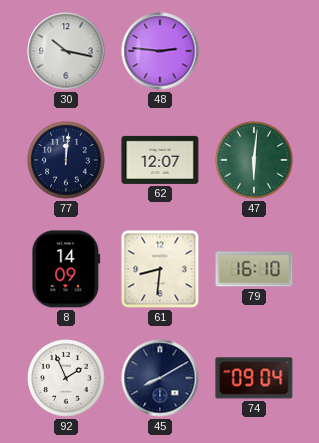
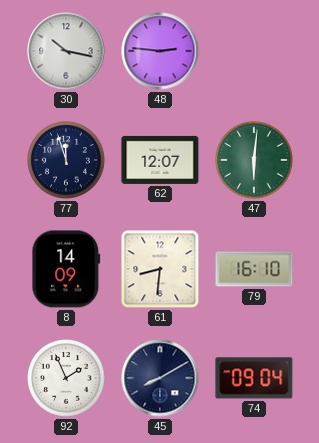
77: 12:01 -> 11:57 (66, 160)
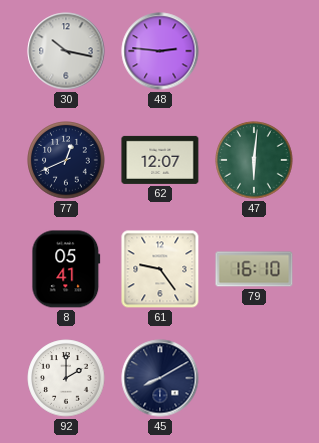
77: 11:57 -> 12:41 (66, 160)
8: 14:09 -> 05:41 (66, 269)
61: 8:31 -> 9:24 (160, 269)
92: 1:56 -> 2:00 (66, 378)
74: 09:04 -> none (254, 378)
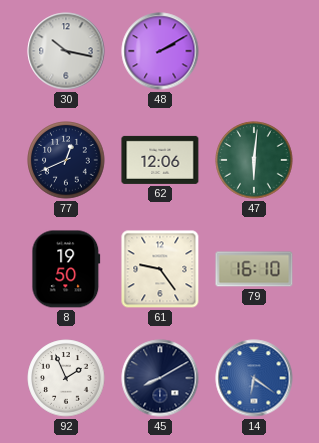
48: 2:46 -> 2:10 (160, 51)
62: 12:07 -> 12:06 (160, 160)
8: 05:41 -> 19:50 (66, 269)
92: 2:00 -> 1:56 (66, 378)
14: none -> 6:21 (254, 378)
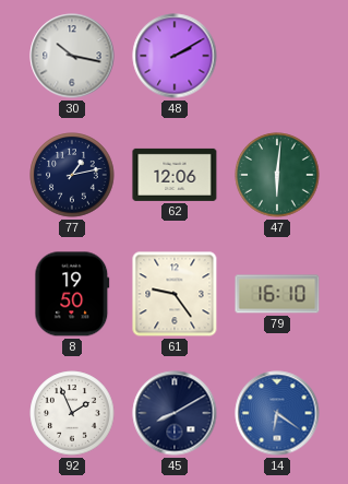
77: 12:41 -> 1:13 (72, 175)
